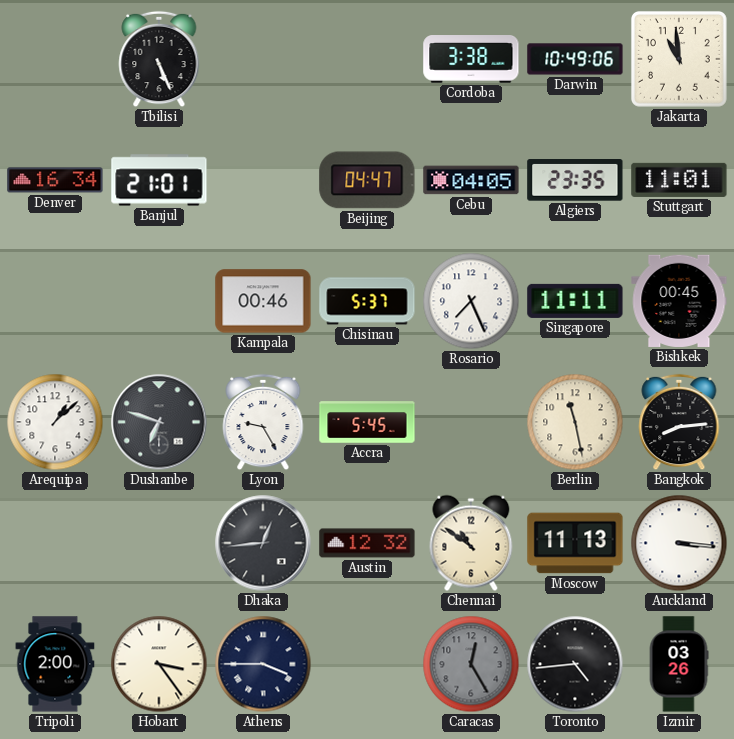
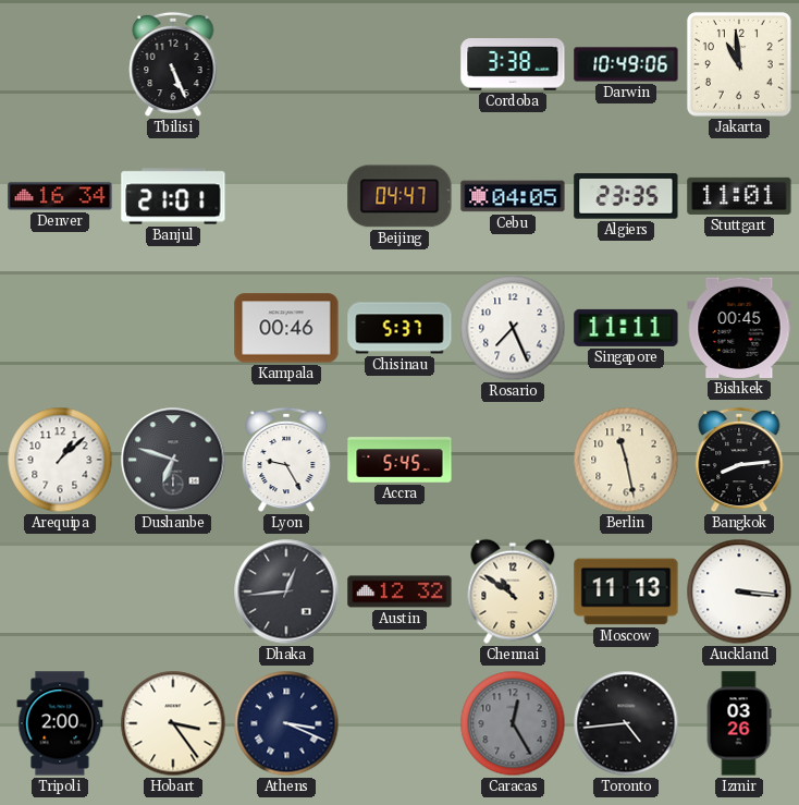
Athens: 3:45 -> 3:19 (286, 723)
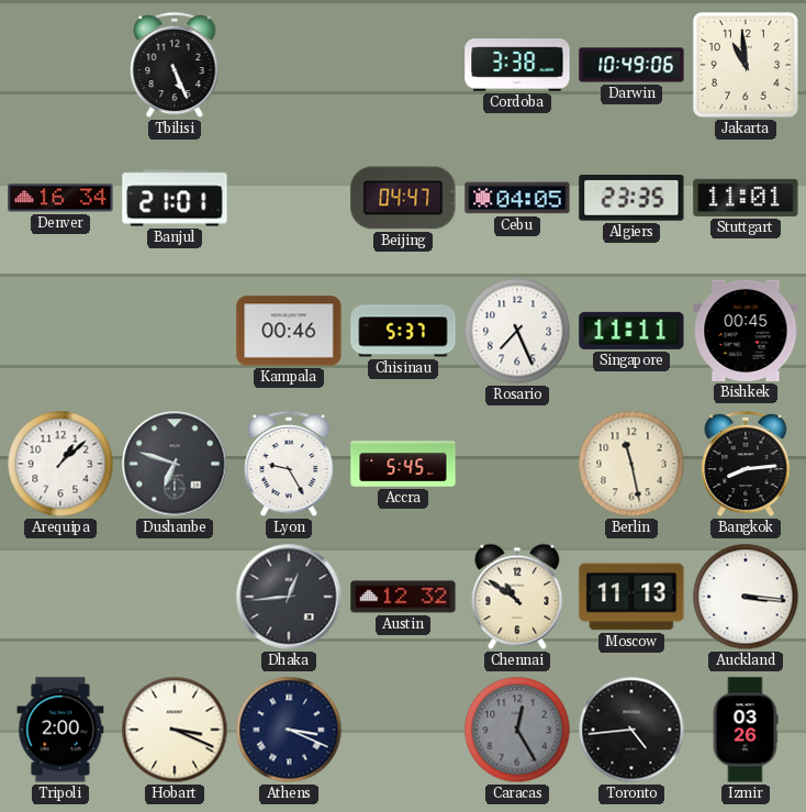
Hobart: 3:24 -> 3:19 (175, 730)
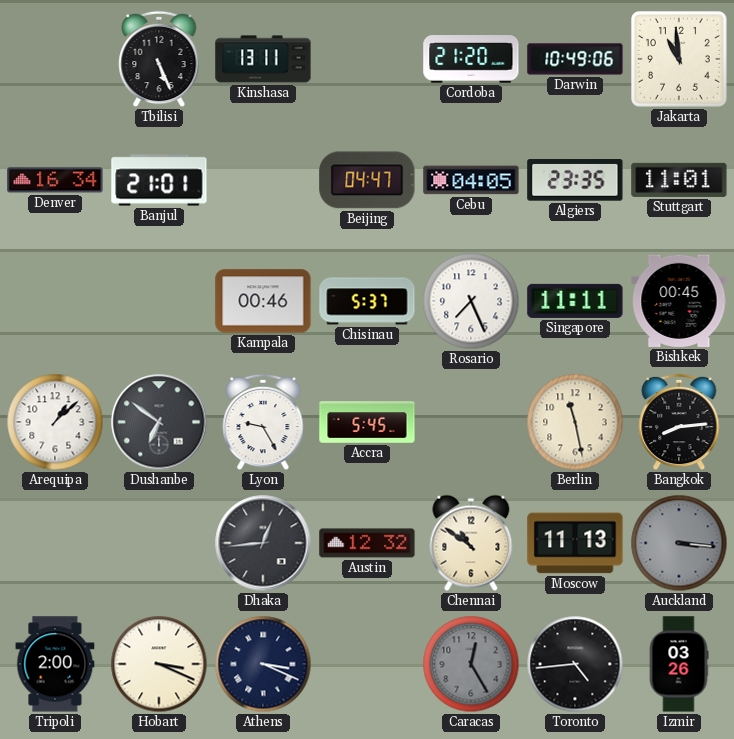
Kinshasa: none -> 13:11 (263, 59)
Cordoba: 3:38 -> 21:20 (471, 60)
Dushanbe: 6:48 -> 6:51 (159, 422)
Auckland dial: white -> grey (679, 543)
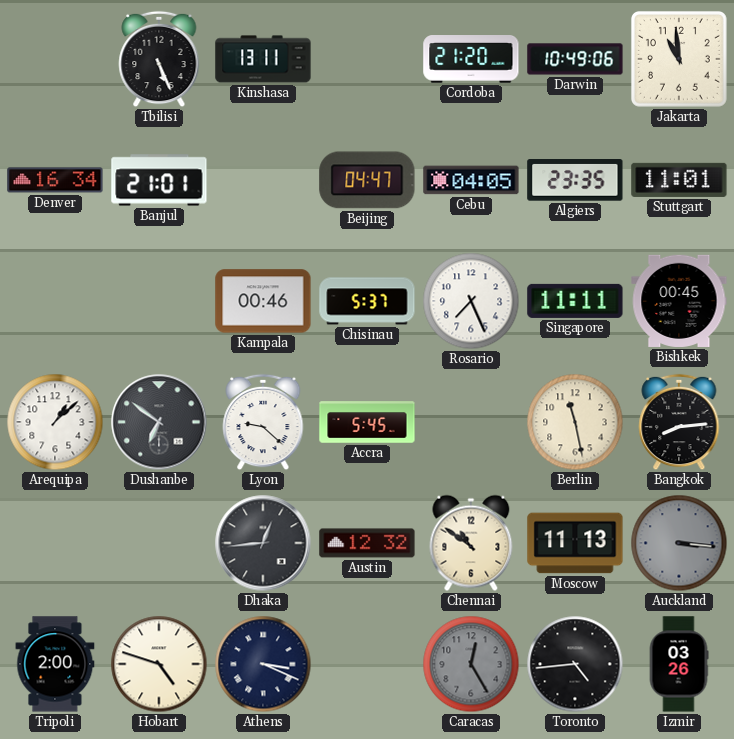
Lyon: 9:25 -> 9:22 (263, 422)
Hobart: 3:19 -> 4:48 (159, 664)
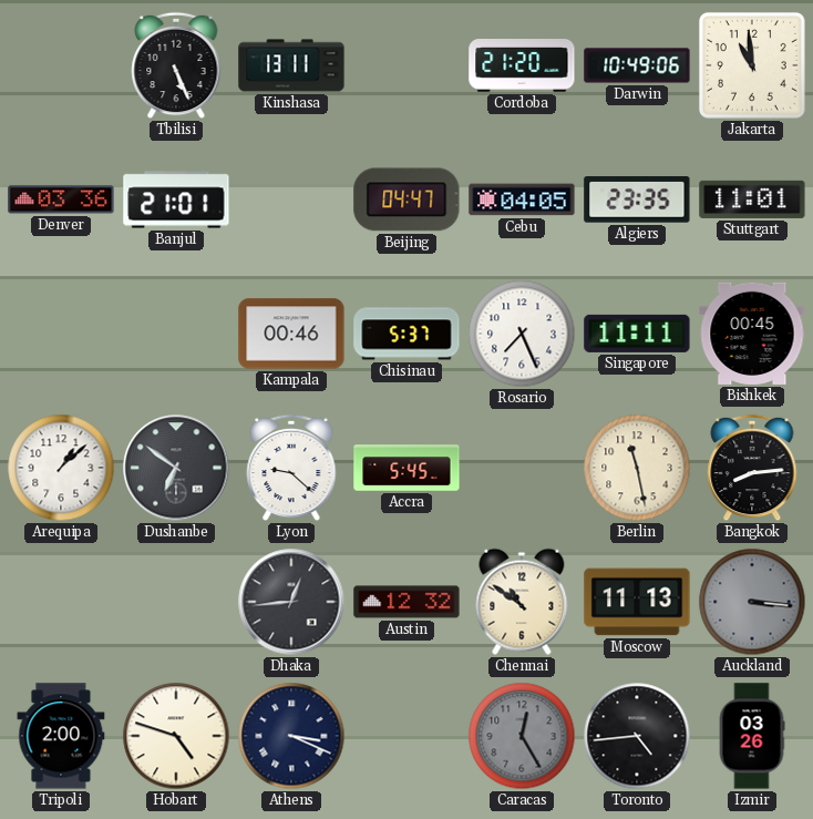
Denver: 16:34 -> 03:36 (61, 199)
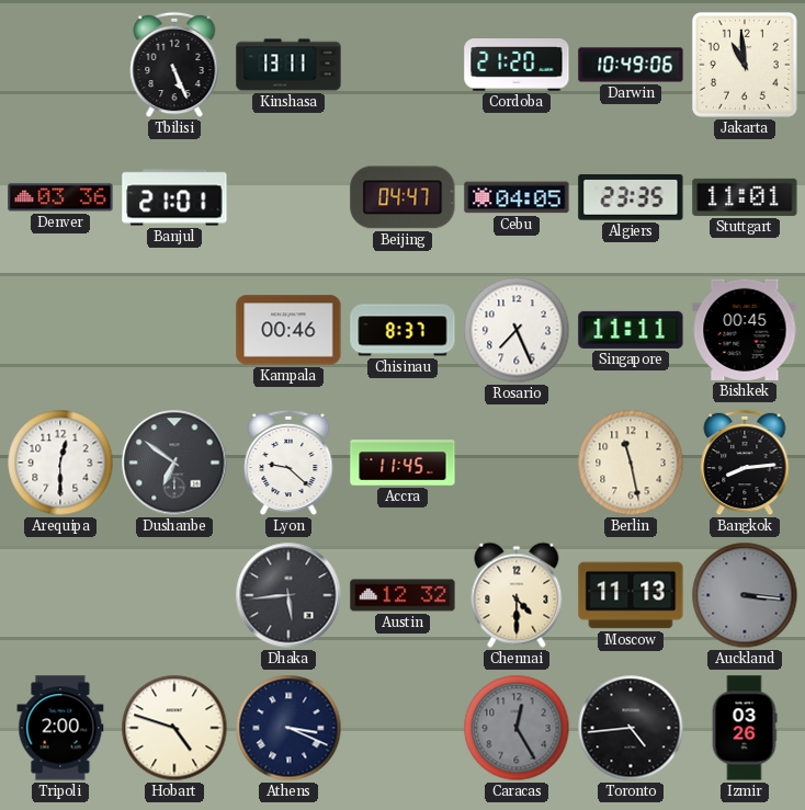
Chisinau: 5:37 -> 8:37 (402, 330)
Arequipa: 1:08 -> 12:30 (60, 463)
Accra: 5:45 -> 11:45 (402, 463)
Dhaka: 12:44 -> 5:44 (288, 595)
Chennai: 10:51 -> 4:30 (517, 595)
